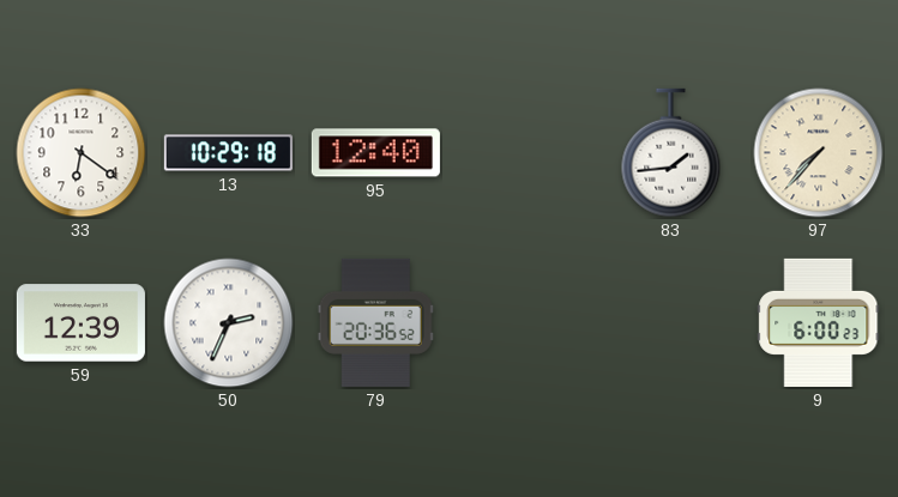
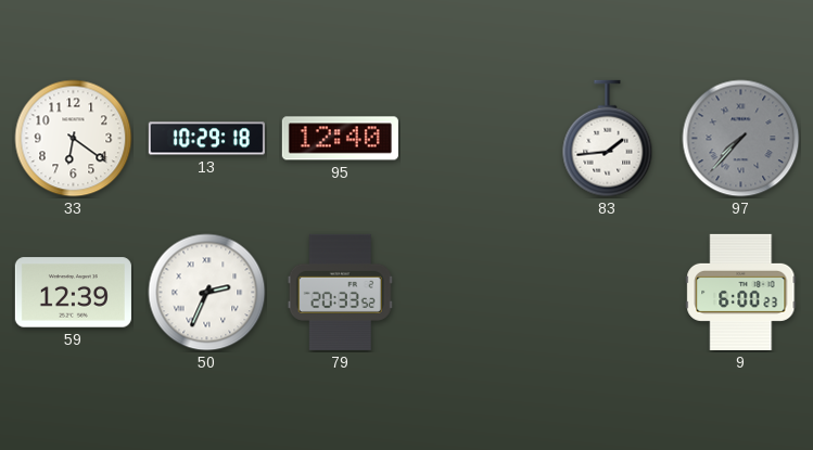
97 dial: cream -> grey (741, 139)
79: 20:36 -> 20:33 (340, 292)
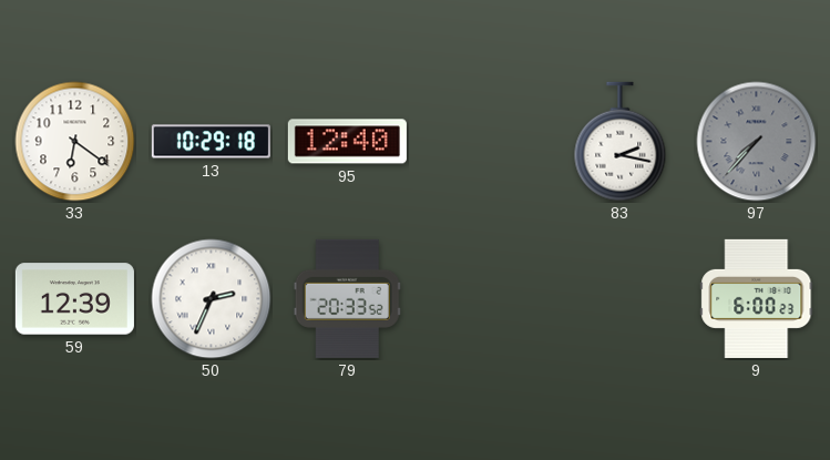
83: 1:44 -> 2:17 (621, 142)
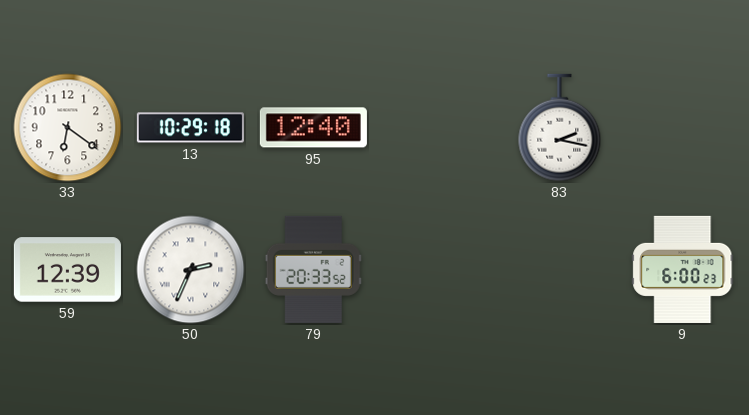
97: 7:37 -> none (757, 142)
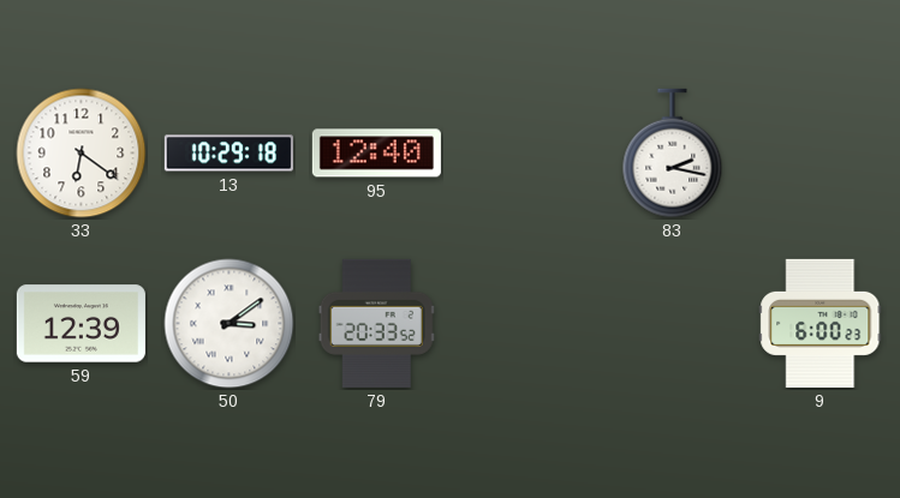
50: 2:34 -> 3:09 (230, 324)
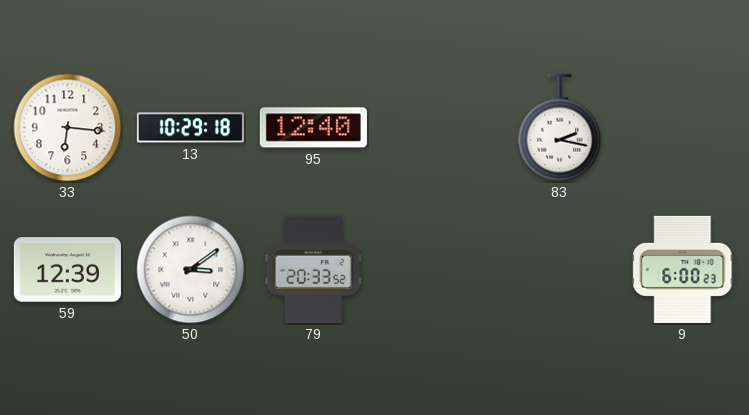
33: 6:21 -> 6:16 (68, 128)
